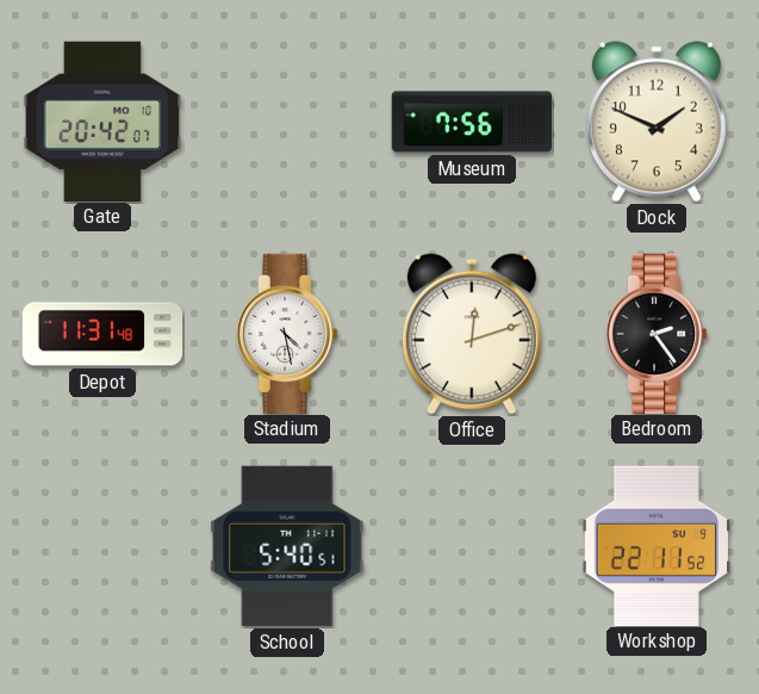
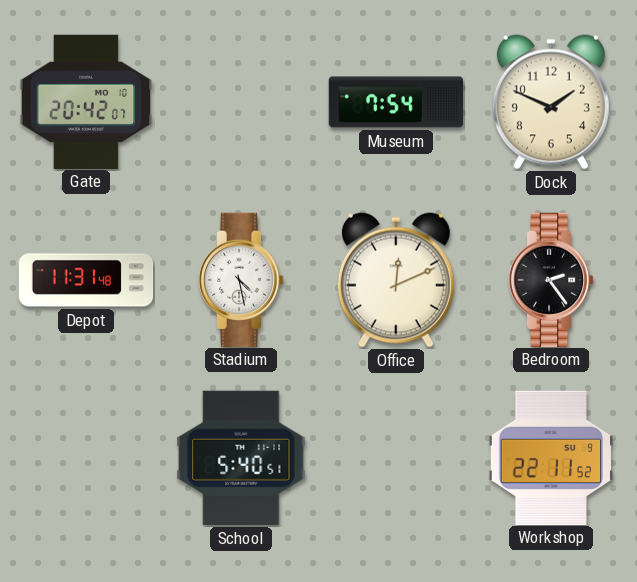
Museum: 7:56 -> 7:54 (396, 102)
Office: 12:12 -> 12:11 (396, 280)
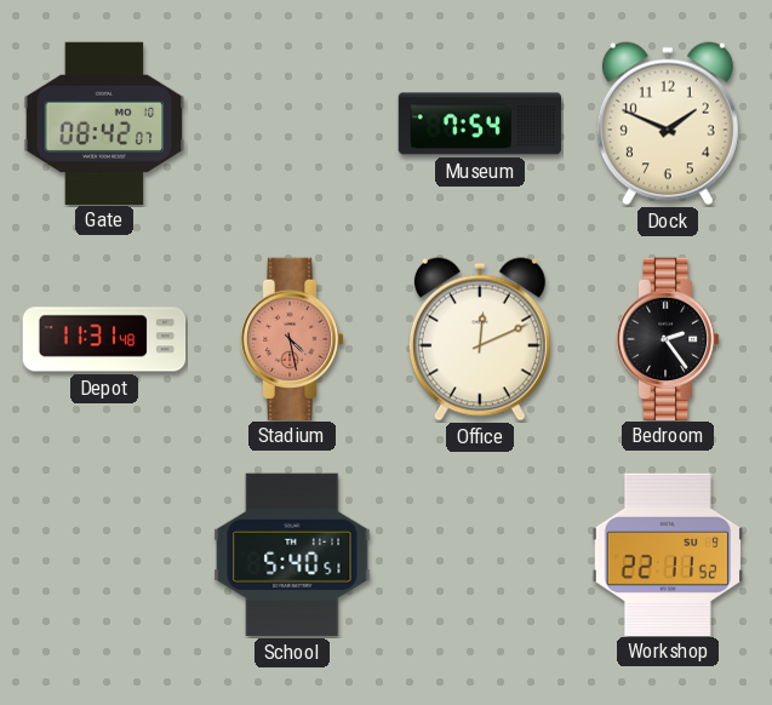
Gate: 20:42 -> 08:42 (104, 122)
Stadium dial: white -> salmon (292, 338)
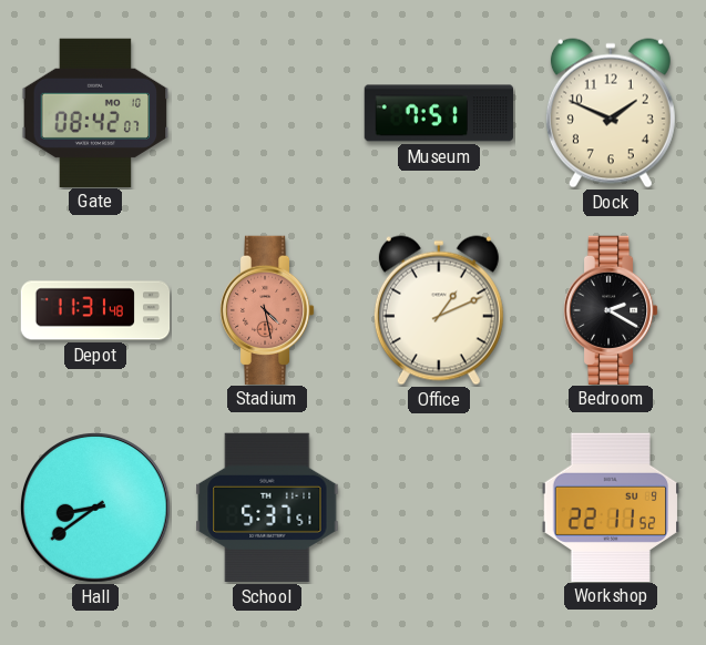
Museum: 7:54 -> 7:51 (439, 113)
Office: 12:11 -> 1:11 (439, 310)
Bedroom: 2:24 -> 2:20 (611, 309)
Hall: none -> 8:39 (95, 508)
School: 5:40 -> 5:37 (267, 508)
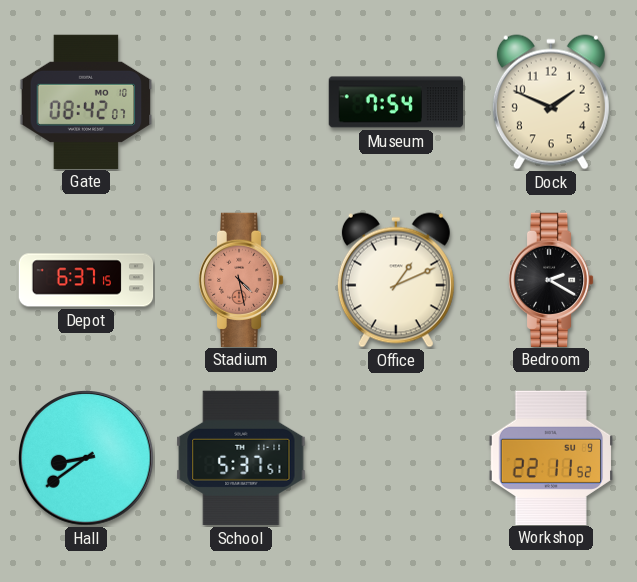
Museum: 7:51 -> 7:54 (396, 102)
Depot: 11:31 -> 6:37 (86, 280)
